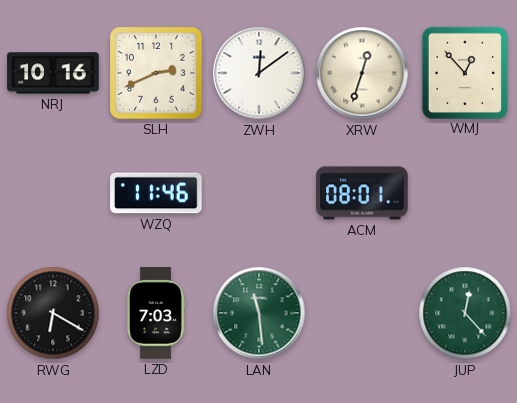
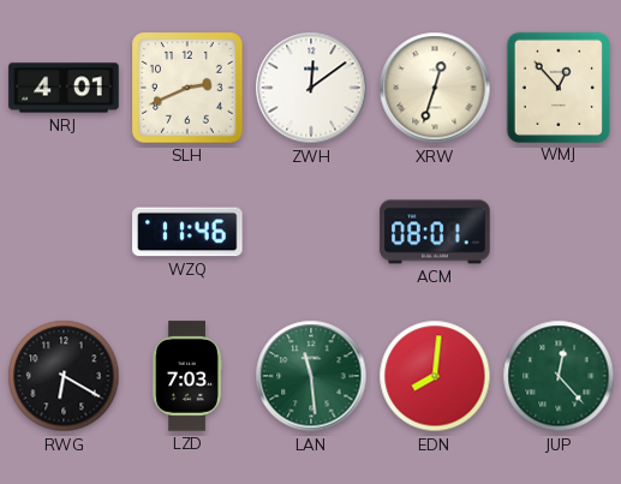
NRJ: 10:16 -> 4:01 (64, 88)
EDN: none -> 8:01 (435, 376)
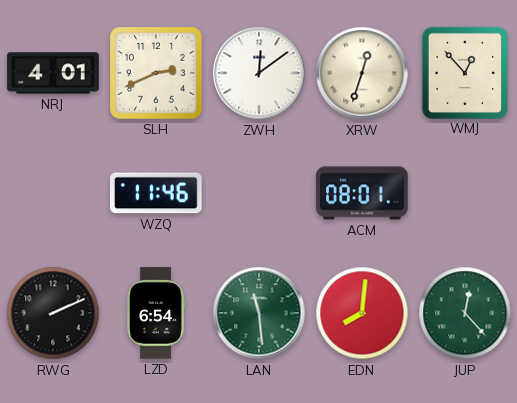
RWG: 6:20 -> 2:11 (53, 313)
LZD: 7:03 -> 6:54 (156, 313)
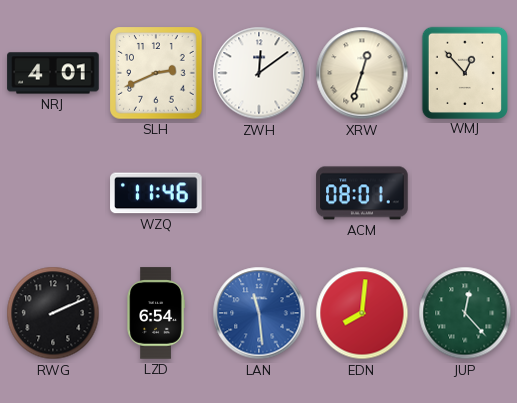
LAN dial: green -> blue (259, 313)
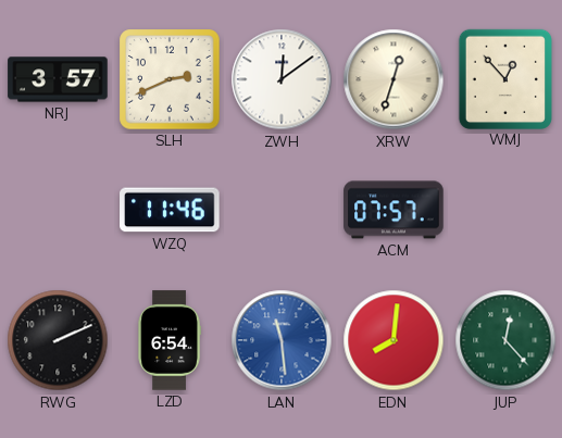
NRJ: 4:01 -> 3:57 (58, 79)
ACM: 08:01 -> 07:57 (394, 210)
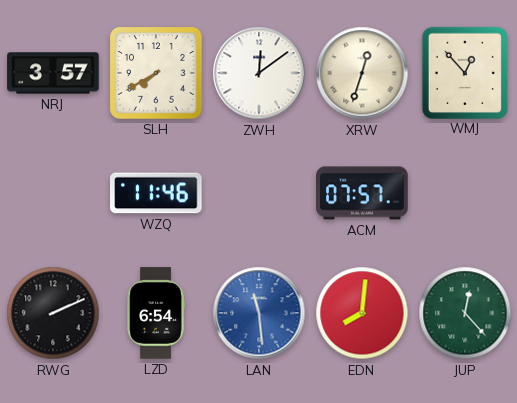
SLH: 2:41 -> 7:40 (156, 73)
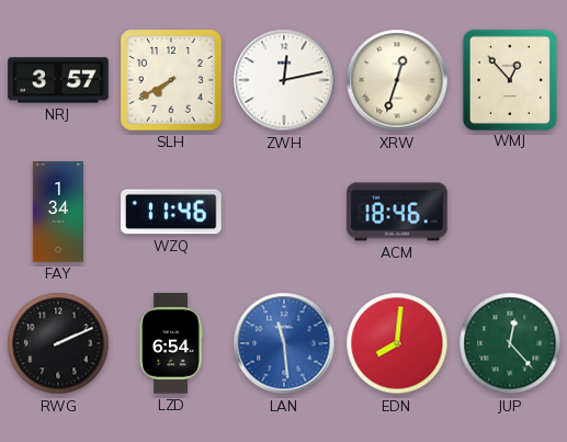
ZWH: 12:09 -> 12:13 (284, 80)
FAY: none -> 1:34 (57, 212)
ACM: 07:57 -> 18:46 (397, 212)
